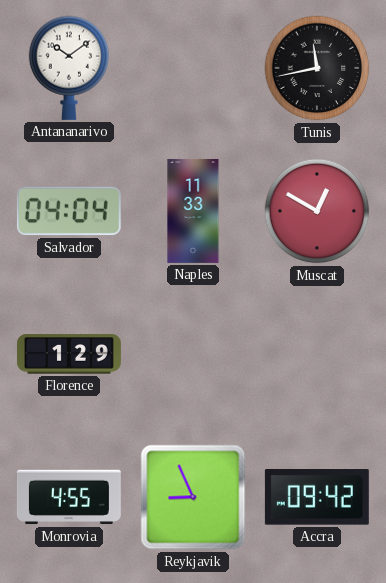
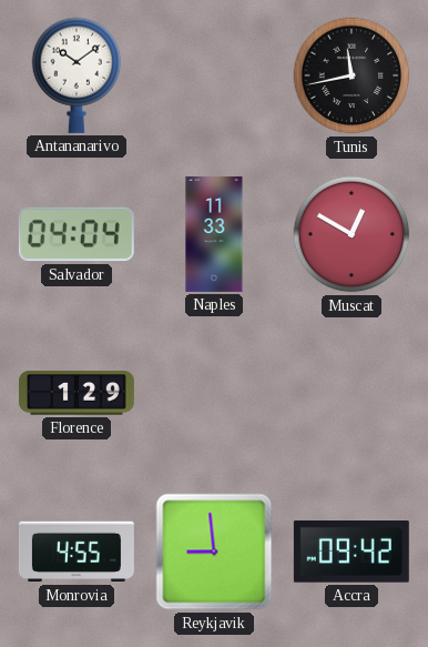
Reykjavik: 8:56 -> 8:59 (214, 552)
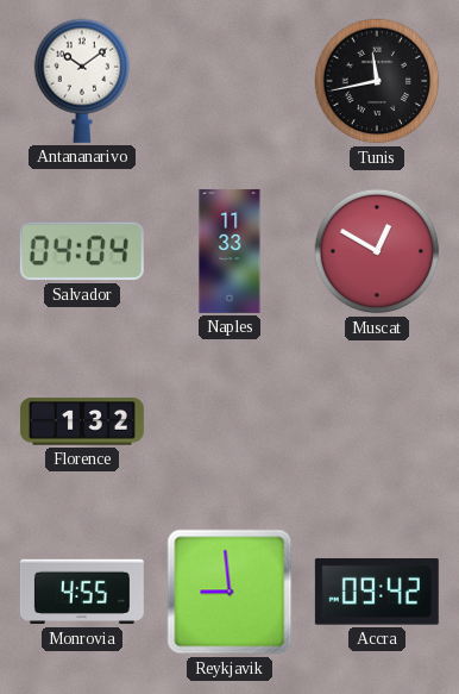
Florence: 1:29 -> 1:32 (82, 421)
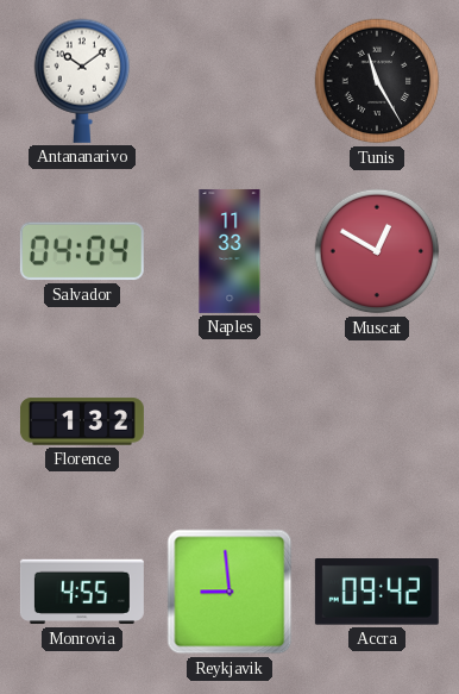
Tunis: 11:43 -> 11:25 (377, 81)
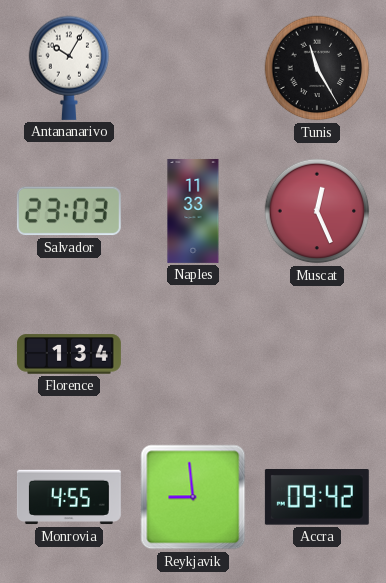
Antananarivo: 10:09 -> 10:05 (69, 68)
Salvador: 04:04 -> 23:03 (69, 211)
Muscat: 12:50 -> 12:26 (317, 211)
Florence: 1:32 -> 1:34 (69, 354)
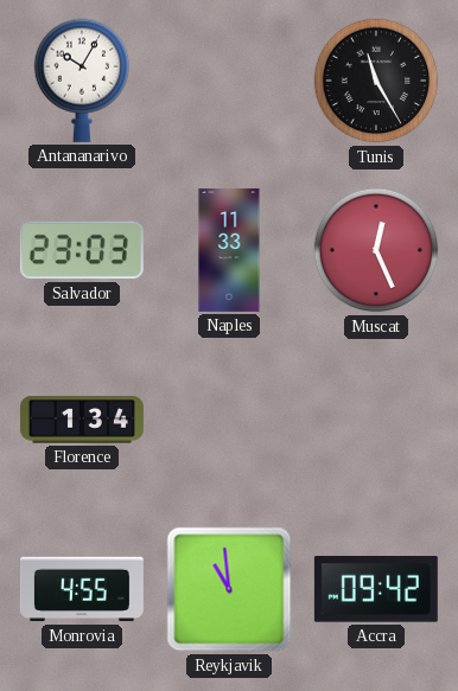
Reykjavik: 8:59 -> 10:59 (229, 589)
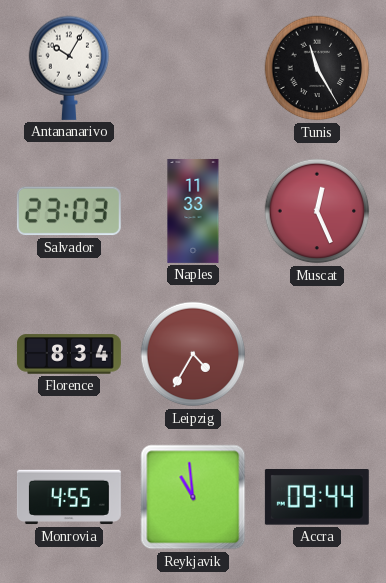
Florence: 1:34 -> 8:34 (69, 354)
Leipzig: none -> 4:35 (193, 354)
Accra: 09:42 -> 09:44 (317, 498)
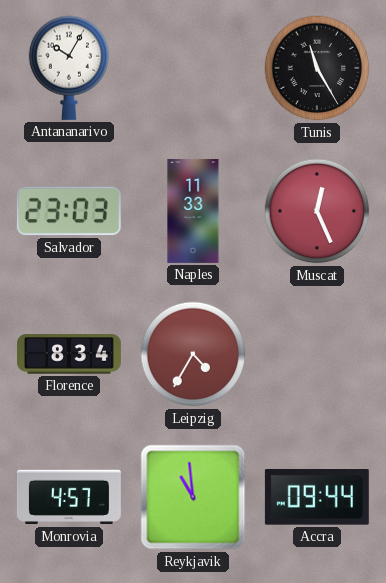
Monrovia: 4:55 -> 4:57 (69, 497)
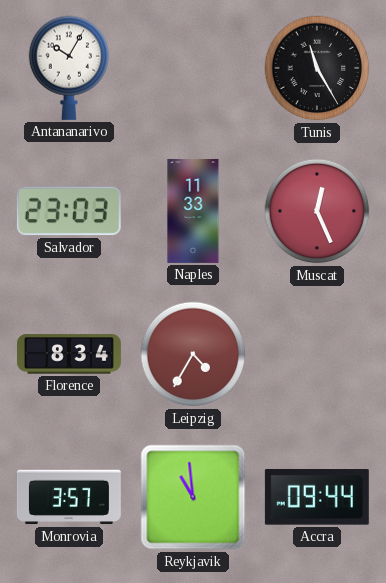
Monrovia: 4:57 -> 3:57 (69, 497)
